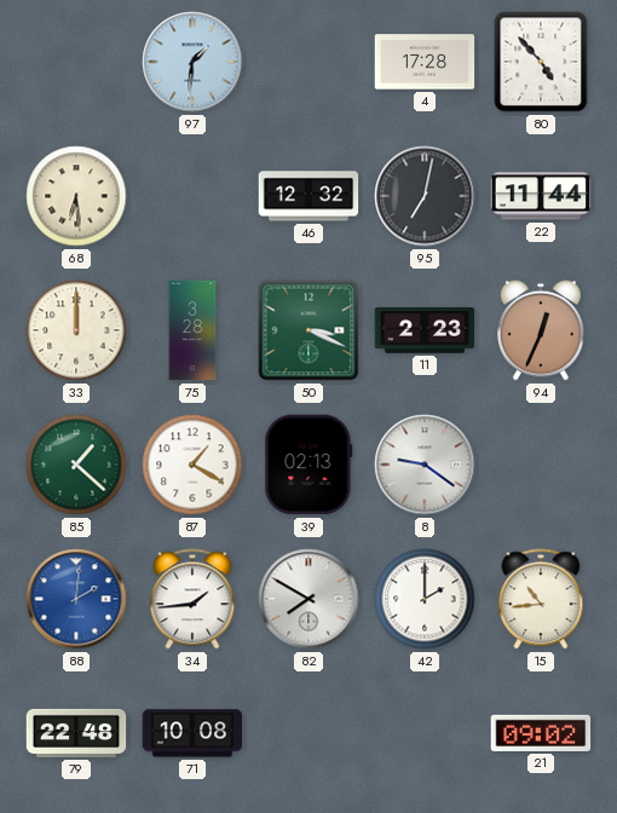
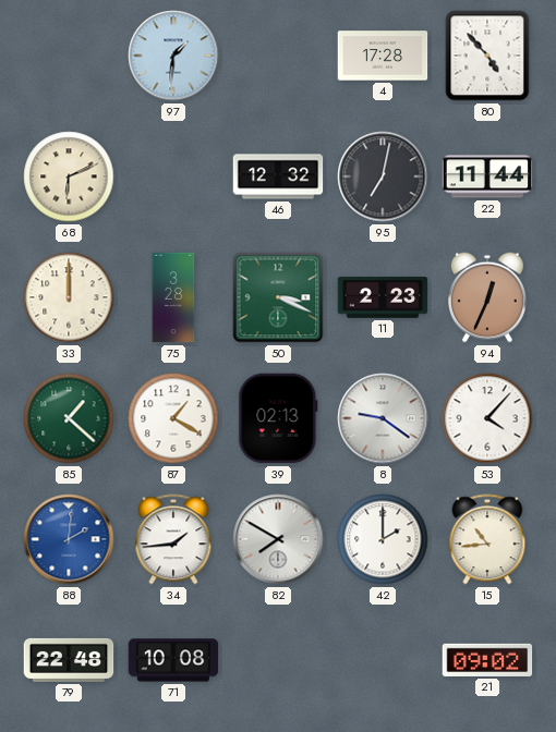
68: 6:29 -> 6:11 (69, 176)
53: none -> 4:07 (487, 418)
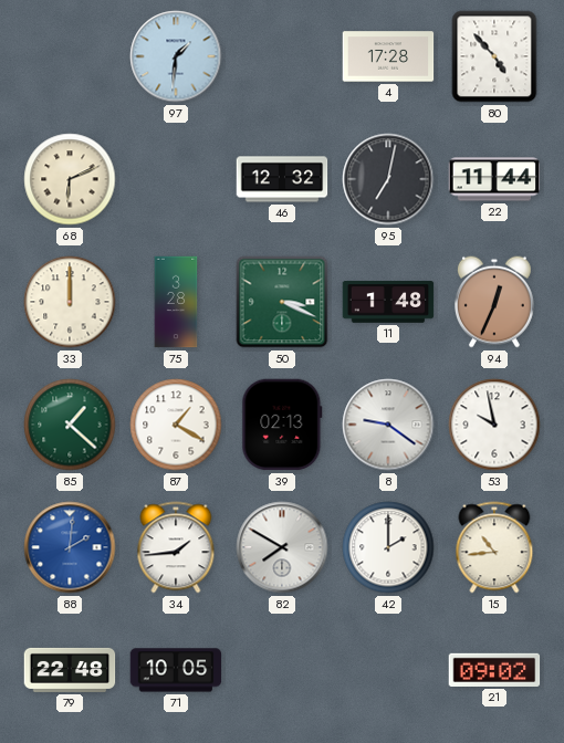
11: 2:23 -> 1:48 (388, 302)
53: 4:07 -> 9:58 (494, 425)
71: 10:08 -> 10:05 (176, 670)
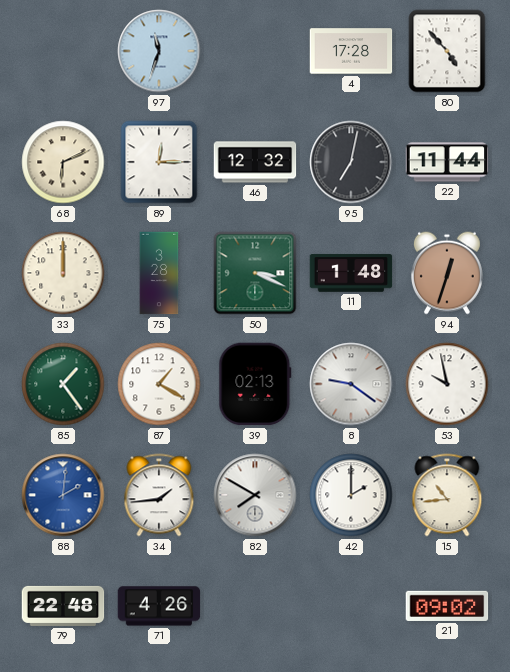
97: 1:31 -> 11:33 (159, 51)
89: none -> 12:15 (159, 162)
94: 12:34 -> 12:33 (447, 273)
85: 1:22 -> 1:24 (63, 384)
71: 10:05 -> 4:26 (159, 606)
